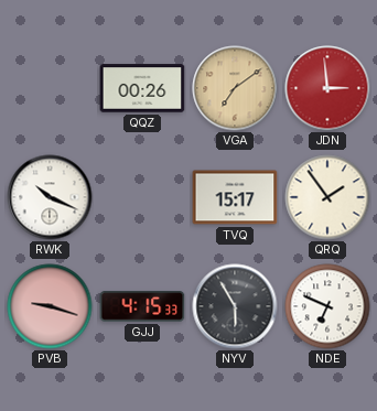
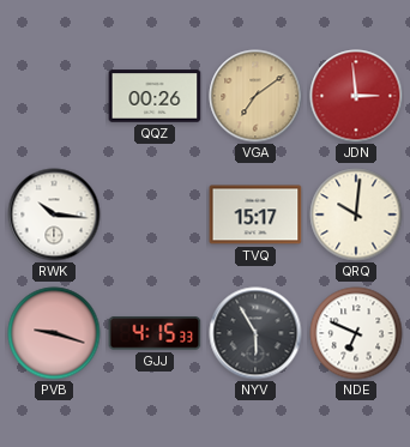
RWK: 10:19 -> 10:16 (54, 215)
QRQ: 1:54 -> 10:01 (356, 215)
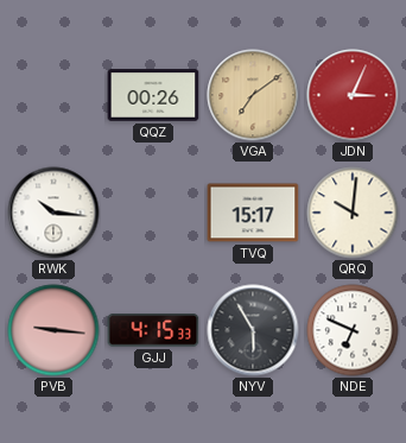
JDN: 2:59 -> 3:04 (353, 95)
PVB: 9:18 -> 9:16 (53, 330)
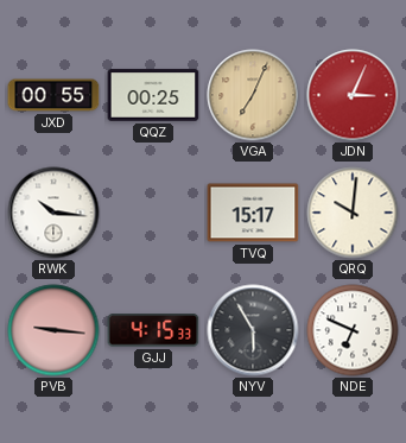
JXD: none -> 00:55 (53, 95)
QQZ: 00:26 -> 00:25 (153, 95)
VGA: 7:09 -> 7:04 (253, 95)
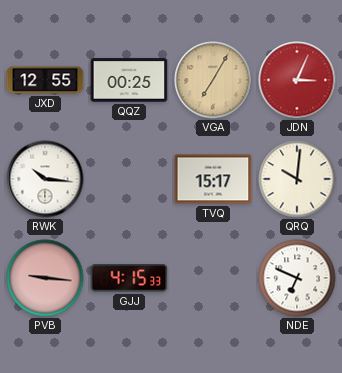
JXD: 00:55 -> 12:55 (45, 80)
VGA: 7:04 -> 7:05 (213, 80)
NYV: 5:55 -> none (253, 330)
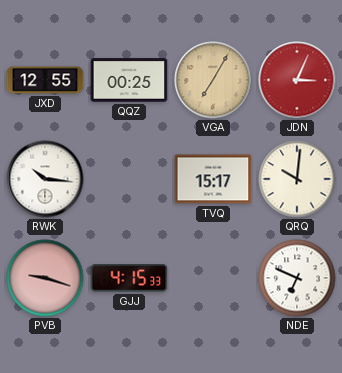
PVB: 9:16 -> 9:18 (45, 278)
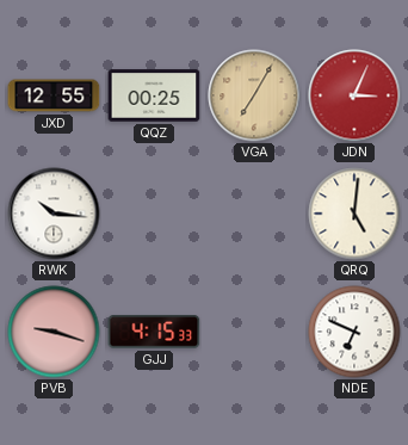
TVQ: 15:17 -> none (213, 179)
QRQ: 10:01 -> 5:01 (354, 214)
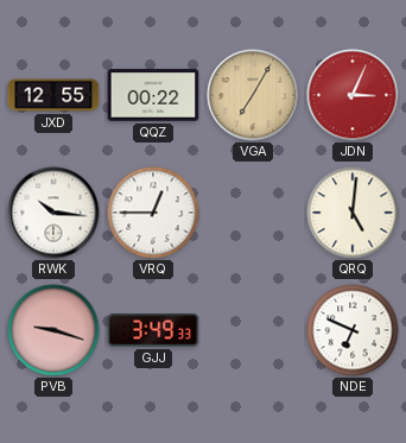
QQZ: 00:25 -> 00:22 (153, 95)
VRQ: none -> 12:45 (153, 213)
GJJ: 4:15 -> 3:49 (153, 330)
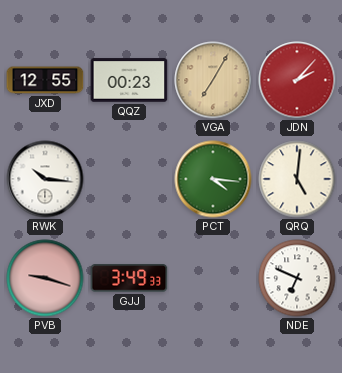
QQZ: 00:22 -> 00:23 (129, 80)
JDN: 3:04 -> 2:07 (297, 80)
VRQ: 12:45 -> none (153, 213)
PCT: none -> 4:16 (213, 179)
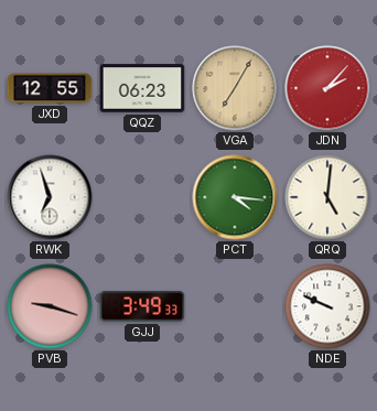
QQZ: 00:23 -> 06:23 (142, 88)
RWK: 10:16 -> 6:57 (50, 197)
NDE: 6:49 -> 9:49 (327, 306)
